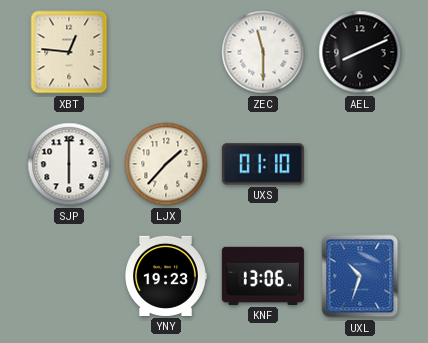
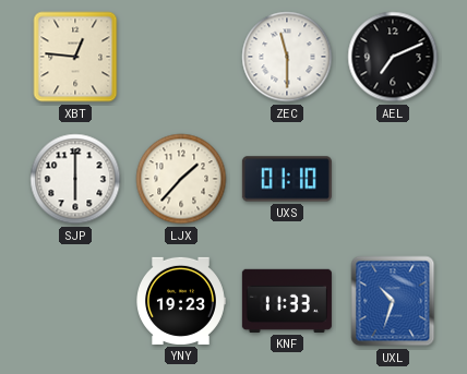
AEL: 8:11 -> 7:11 (393, 57)
KNF: 13:06 -> 11:33 (287, 301)
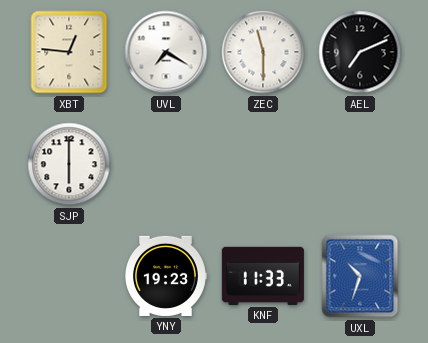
UVL: none -> 7:20 (166, 52)
LJX: 1:37 -> none (181, 179)
UXS: 01:10 -> none (287, 179)
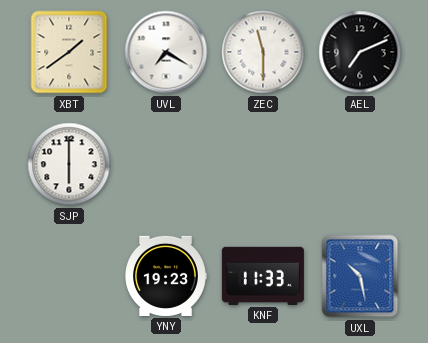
XBT: 12:46 -> 1:39 (69, 52)
UXL: 10:33 -> 10:28 (360, 276)
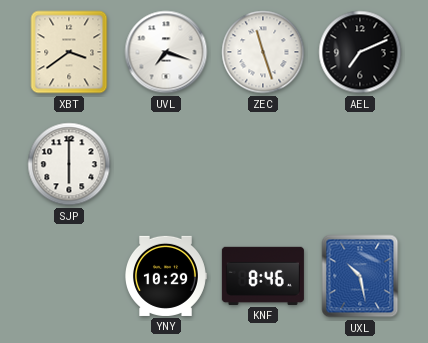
XBT: 1:39 -> 3:39 (69, 52)
UVL: 7:20 -> 7:18 (166, 52)
ZEC: 11:30 -> 11:27 (263, 52)
YNY: 19:23 -> 10:29 (166, 276)
KNF: 11:33 -> 8:46 (263, 276)
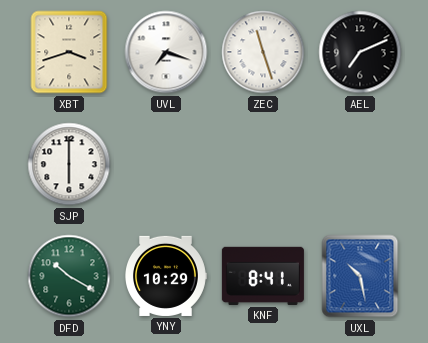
XBT: 3:39 -> 3:42 (69, 52)
DFD: none -> 10:20 (69, 276)
KNF: 8:46 -> 8:41 (263, 276)
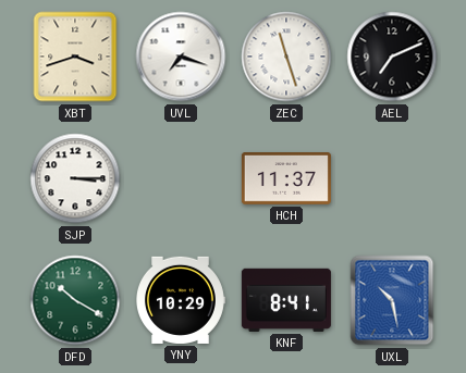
SJP: 6:00 -> 3:15 (75, 178)
HCH: none -> 11:37 (286, 179)
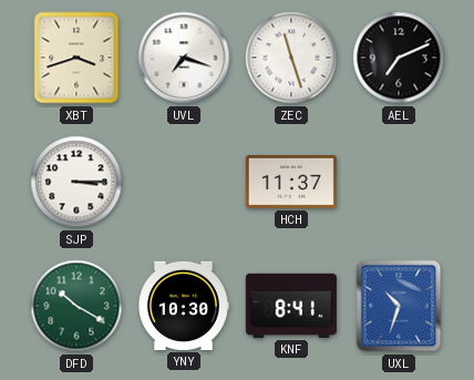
YNY: 10:29 -> 10:30 (184, 306)
UXL: 10:28 -> 10:33 (399, 306)
